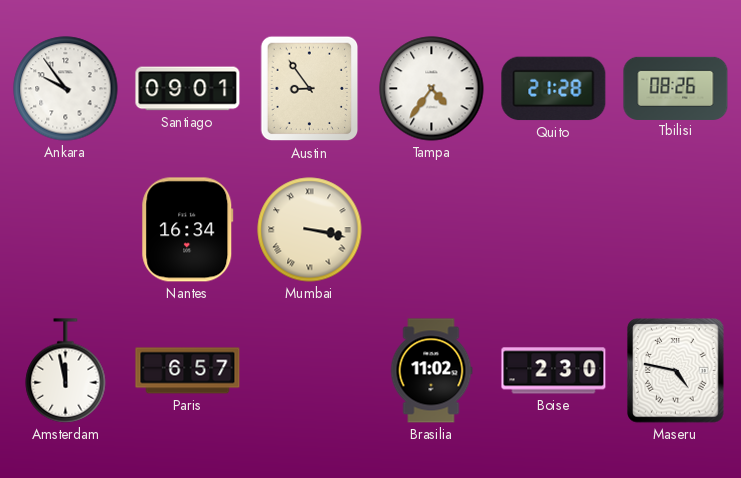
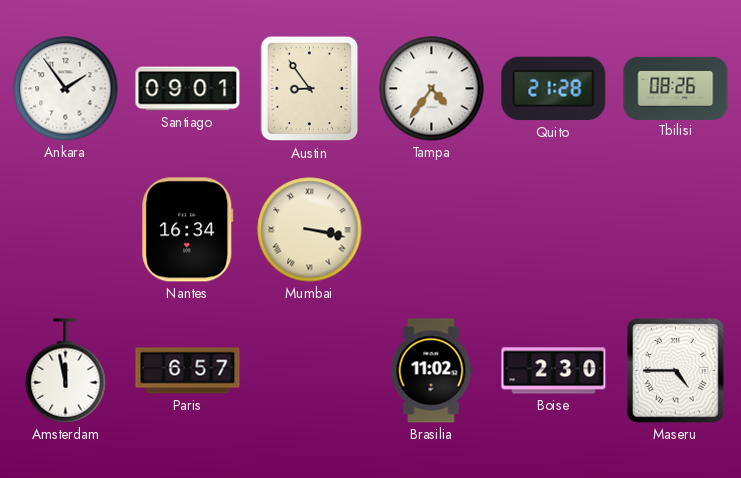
Ankara: 9:54 -> 1:54 (66, 89)
Maseru: 4:47 -> 4:45 (676, 371)
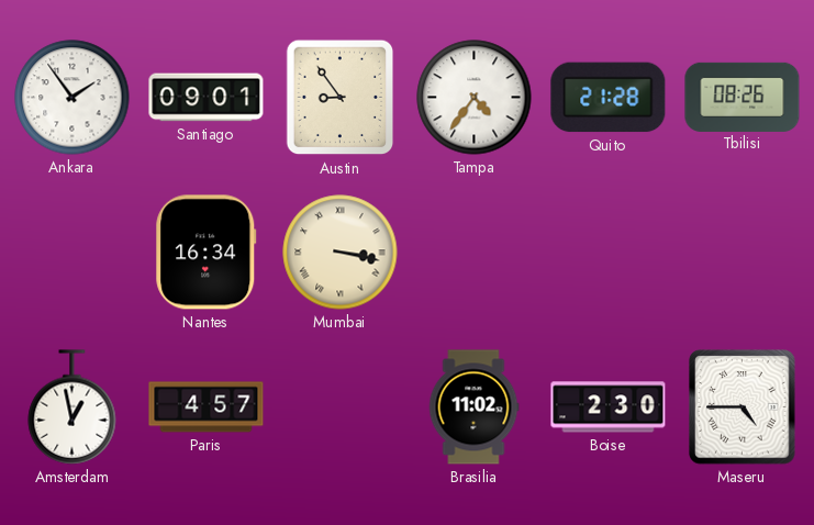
Amsterdam: 11:58 -> 12:58 (73, 407)
Paris: 6:57 -> 4:57 (207, 407)
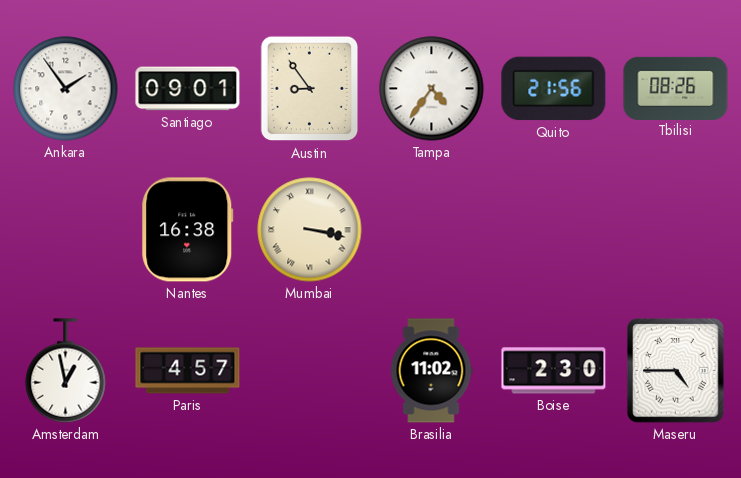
Quito: 21:28 -> 21:56 (554, 89)
Nantes: 16:34 -> 16:38 (188, 230)
